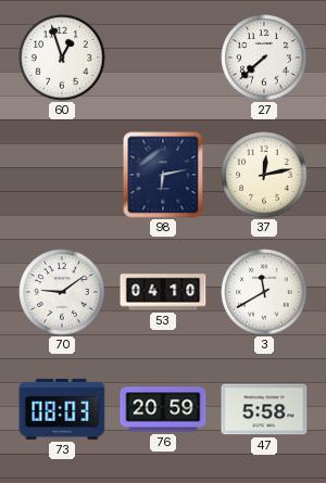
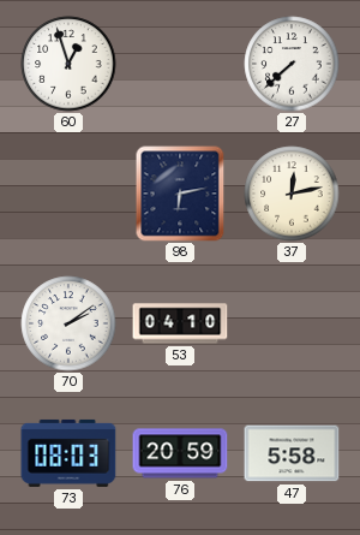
70: 9:09 -> 2:09 (68, 323)
3: 11:40 -> none (264, 292)
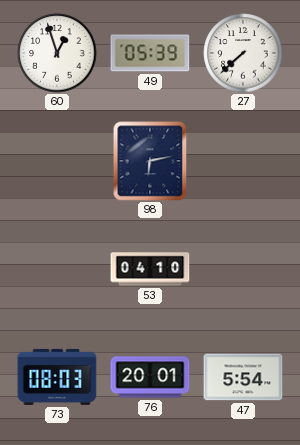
49: none -> 05:39 (150, 53)
37: 12:13 -> none (292, 194)
70: 2:09 -> none (68, 323)
76: 20:59 -> 20:01 (150, 377)
47: 5:58 -> 5:54 (243, 377)
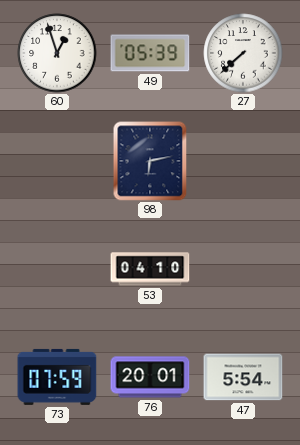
73: 08:03 -> 07:59 (57, 377)
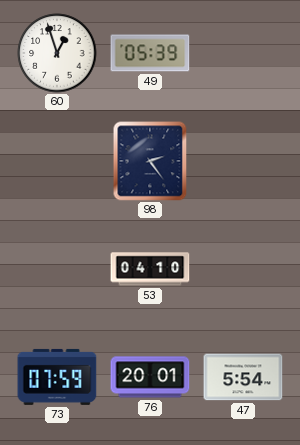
27: 7:38 -> none (243, 53)
98: 6:13 -> 2:24 (150, 161)
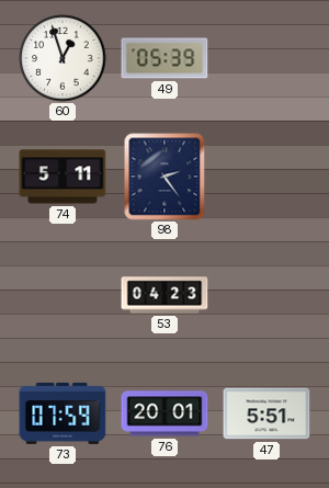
74: none -> 5:11 (63, 177)
53: 04:10 -> 04:23 (164, 295)
47: 5:54 -> 5:51 (266, 413)
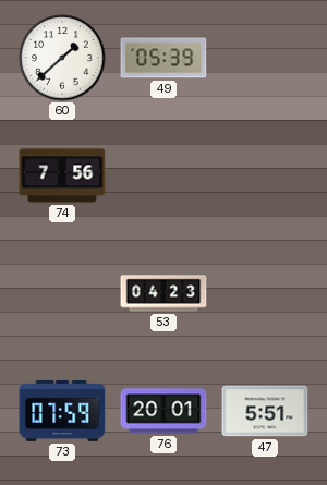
60: 12:57 -> 1:38 (62, 58)
74: 5:11 -> 7:56 (62, 175)
98: 2:24 -> none (164, 177)
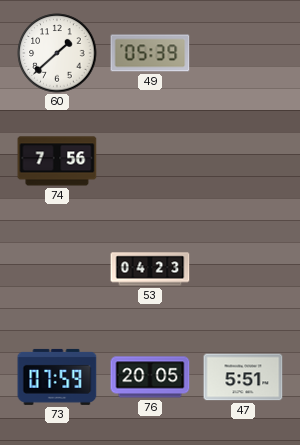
76: 20:01 -> 20:05 (150, 377)
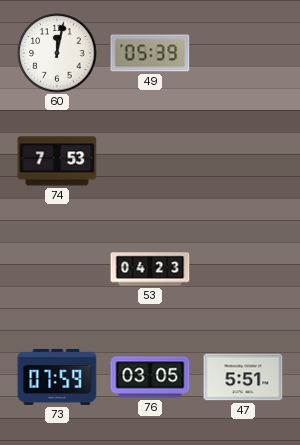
60: 1:38 -> 12:02 (57, 53)
74: 7:56 -> 7:53 (57, 161)
76: 20:05 -> 03:05 (150, 377)
